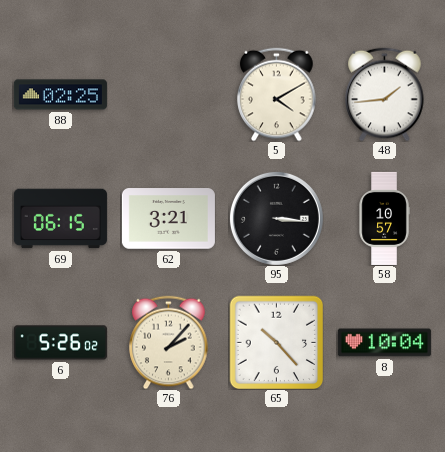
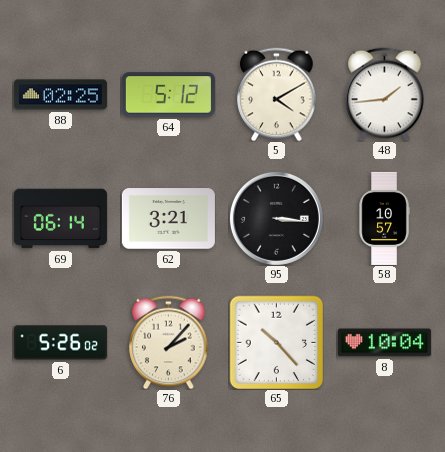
64: none -> 5:12 (168, 95)
69: 06:15 -> 06:14 (60, 219)
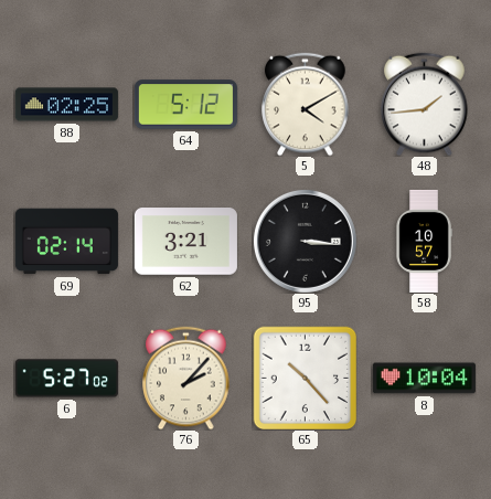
69: 06:14 -> 02:14 (66, 242)
6: 5:26 -> 5:27 (66, 379)
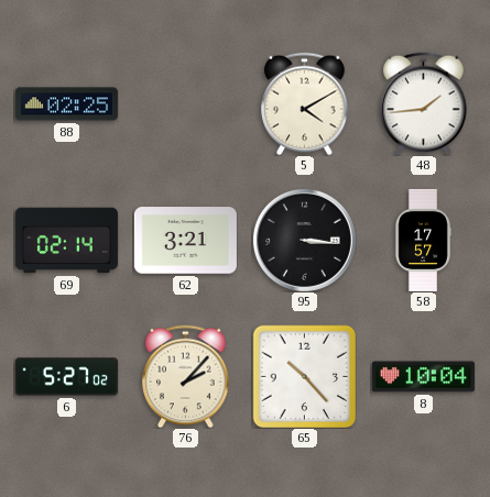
64: 5:12 -> none (185, 105)
58: 10:57 -> 17:57 (423, 240)
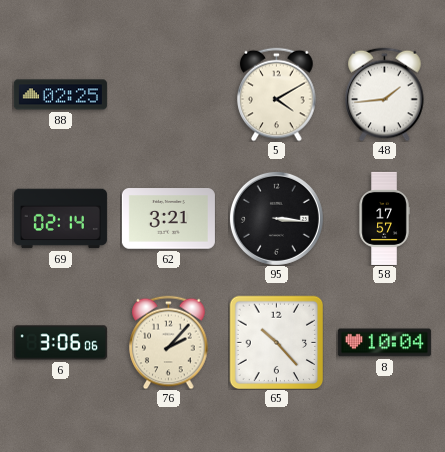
6: 5:27 -> 3:06 (60, 343)
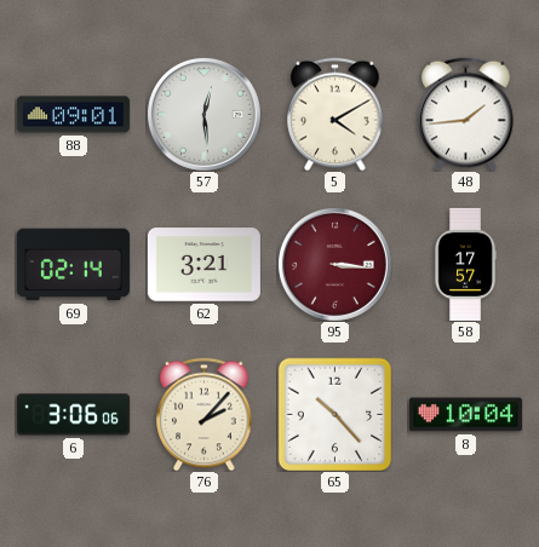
88: 02:25 -> 09:01 (73, 115)
57: none -> 12:29 (203, 114)
95 dial: black -> burgundy (334, 264)
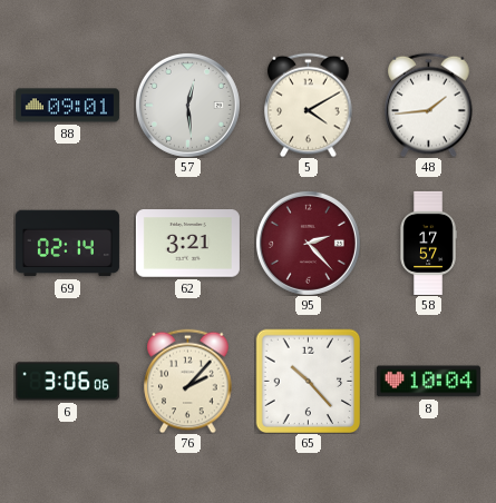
95: 3:16 -> 2:23 (308, 243)
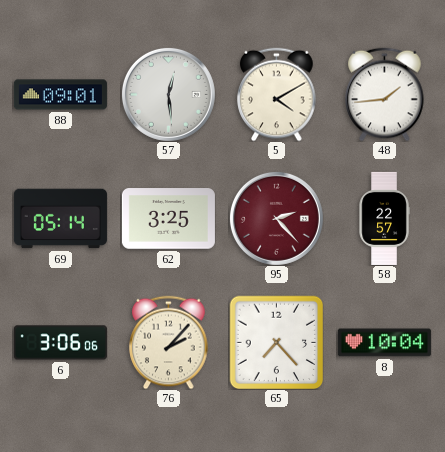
69: 02:14 -> 05:14 (60, 219)
62: 3:21 -> 3:25 (168, 219)
58: 17:57 -> 22:57 (384, 218)
65: 10:23 -> 7:23 (276, 342)
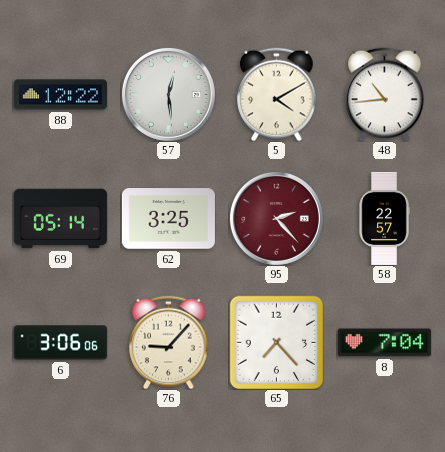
88: 09:01 -> 12:22 (60, 95)
48: 1:44 -> 10:44 (385, 94)
76: 2:07 -> 9:07 (169, 342)
8: 10:04 -> 7:04 (384, 343)
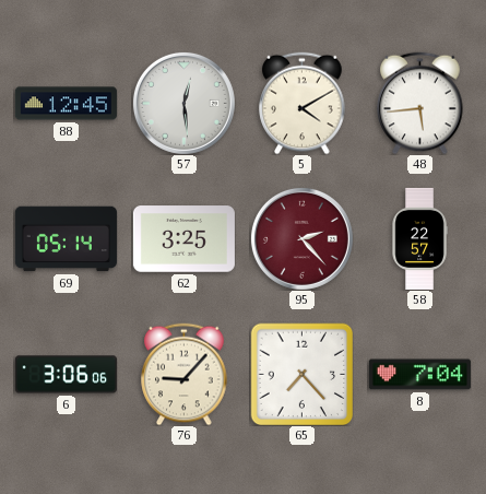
88: 12:22 -> 12:45 (66, 104)
48: 10:44 -> 5:44 (420, 103)
